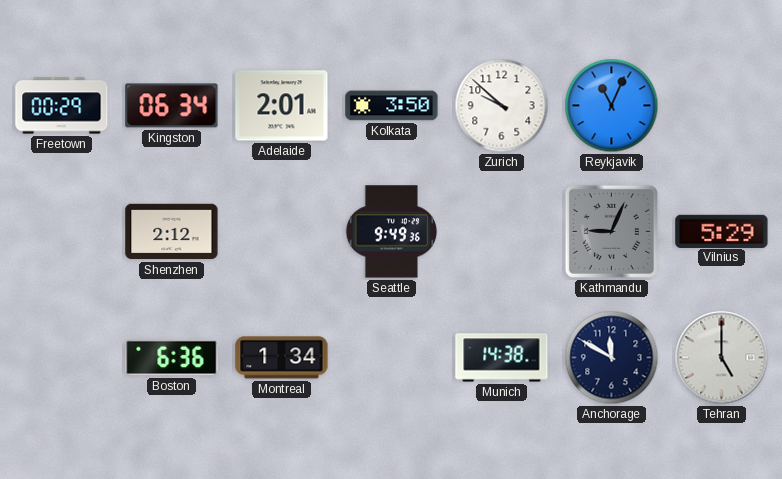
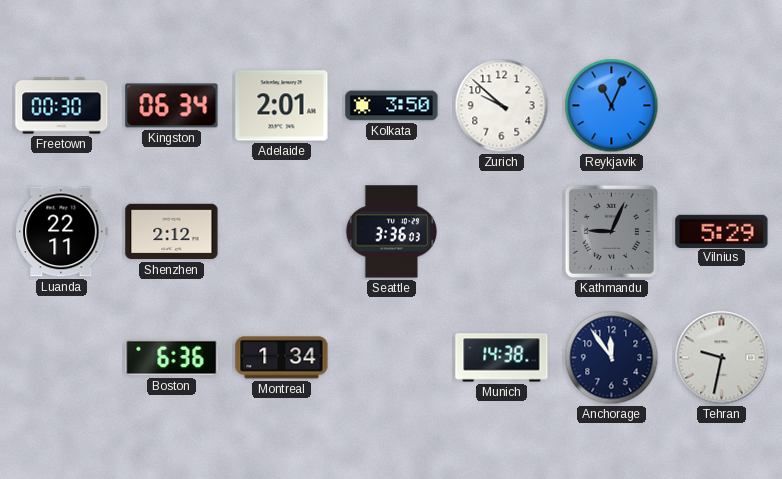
Freetown: 00:29 -> 00:30 (62, 106)
Luanda: none -> 22:11 (62, 232)
Seattle: 9:49 -> 3:36 (392, 232)
Anchorage: 11:50 -> 11:54 (612, 358)
Tehran: 5:00 -> 9:32 (722, 358)
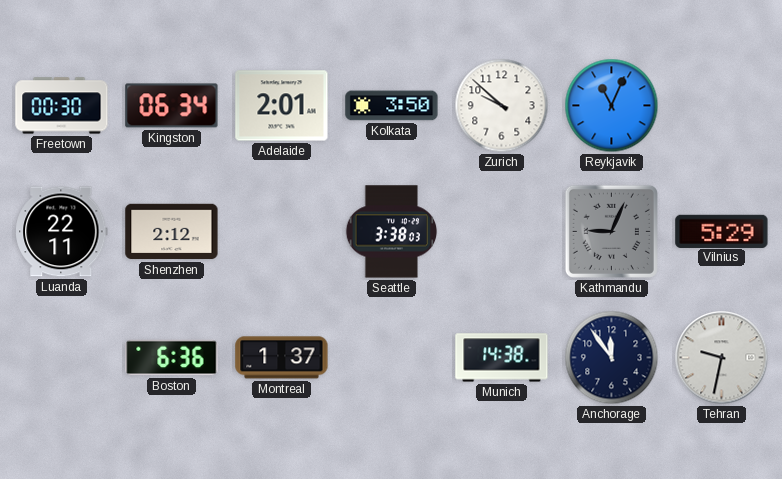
Seattle: 3:36 -> 3:38 (392, 232)
Montreal: 1:34 -> 1:37 (282, 358)
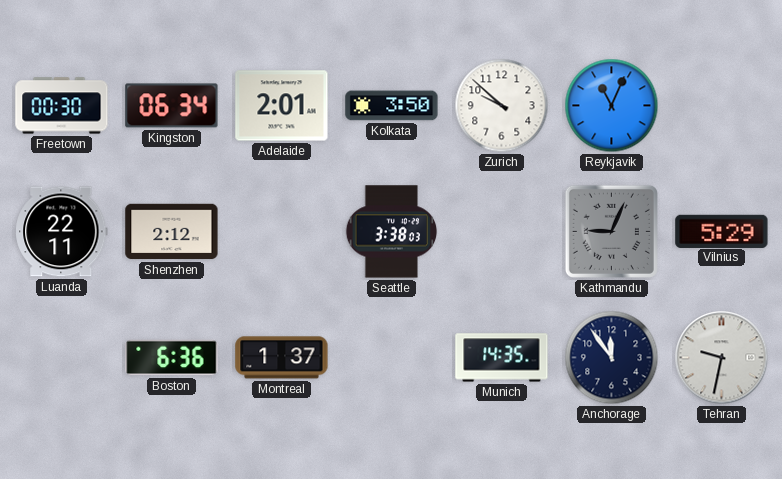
Munich: 14:38 -> 14:35 (502, 358)
